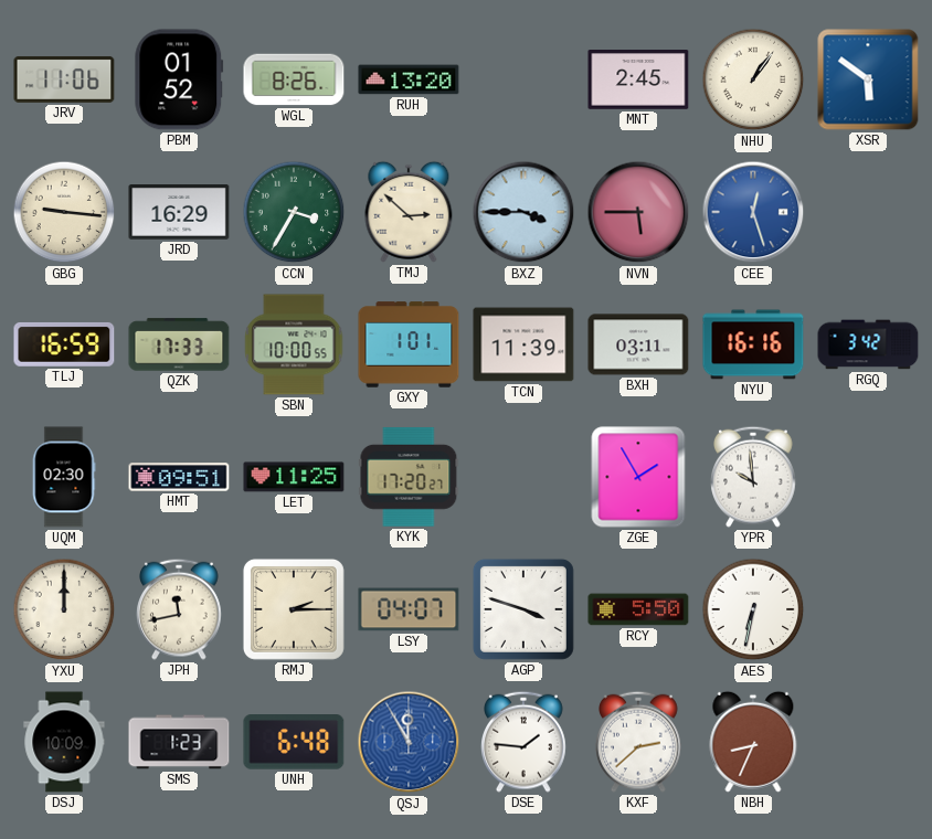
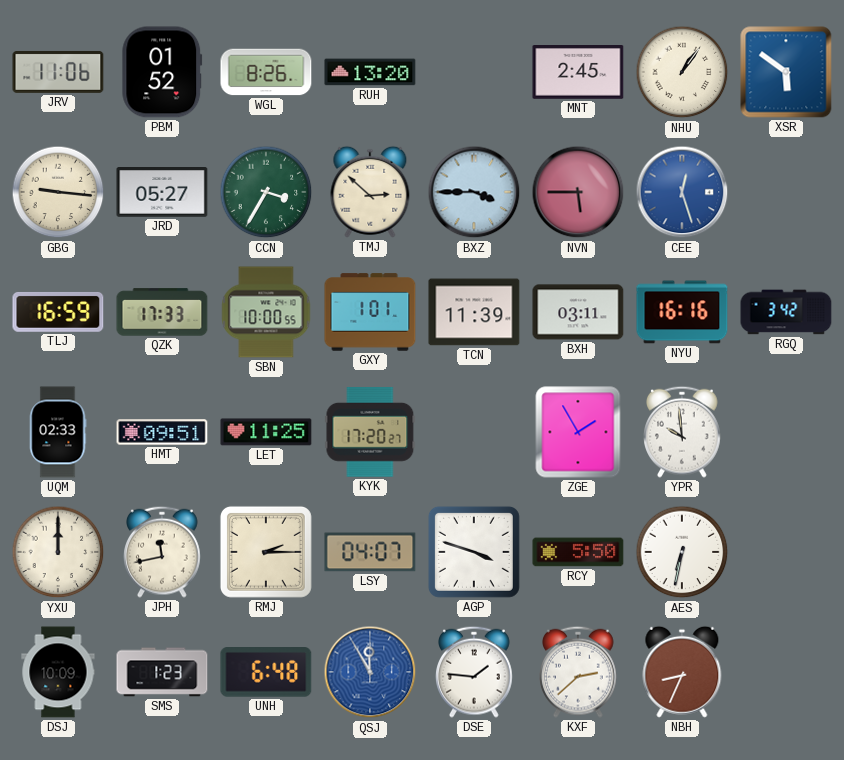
JRD: 16:29 -> 05:27 (162, 193)
UQM: 02:30 -> 02:33 (58, 432)
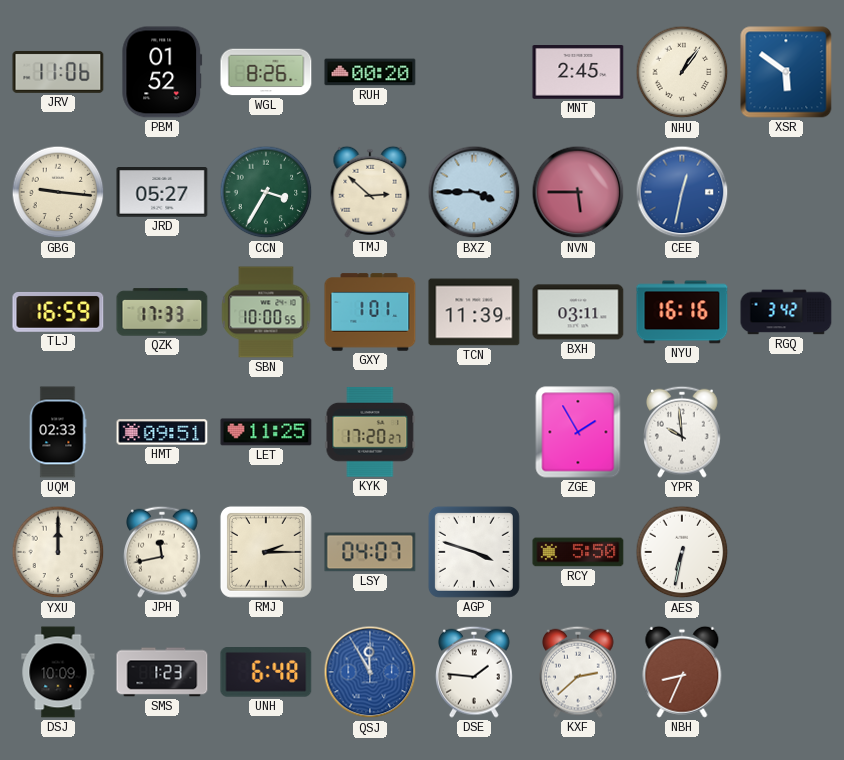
RUH: 13:20 -> 00:20 (370, 72)
CEE: 12:27 -> 12:32 (682, 192)
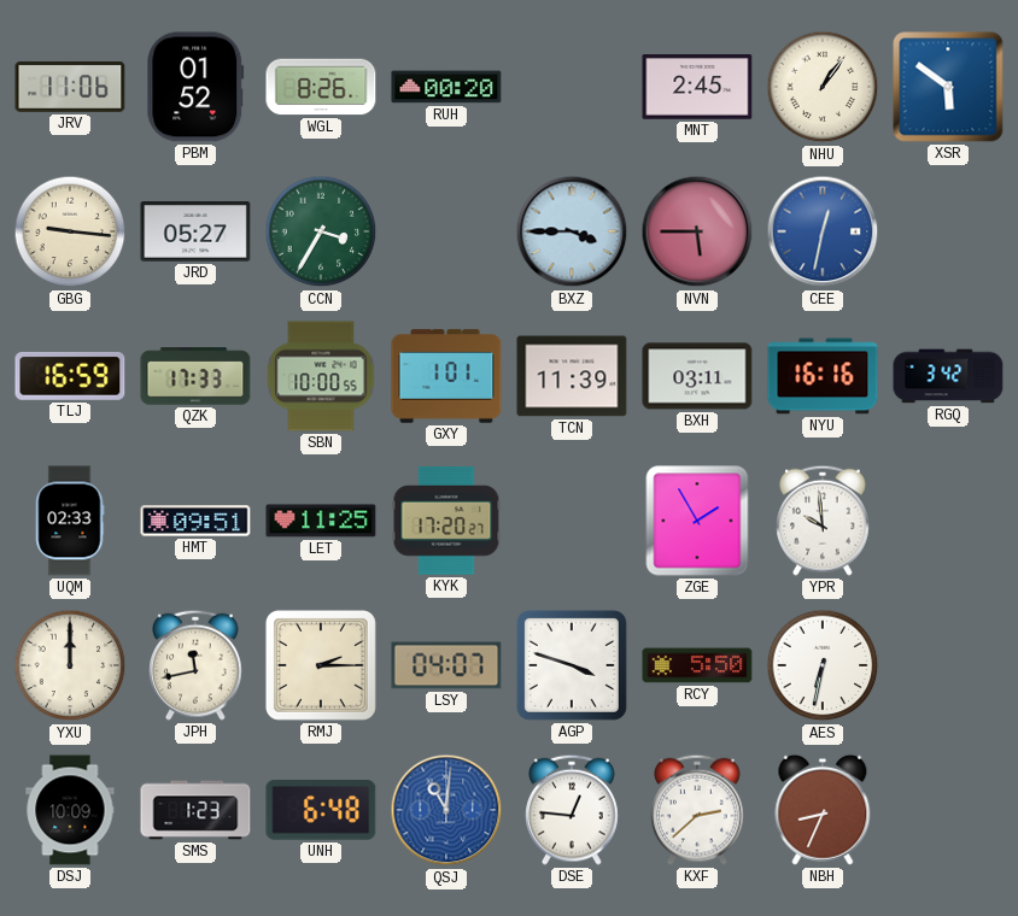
TMJ: 2:52 -> none (370, 192)
QSJ: 11:55 -> 11:01 (446, 810)
DSE: 1:46 -> 12:46 (573, 810)
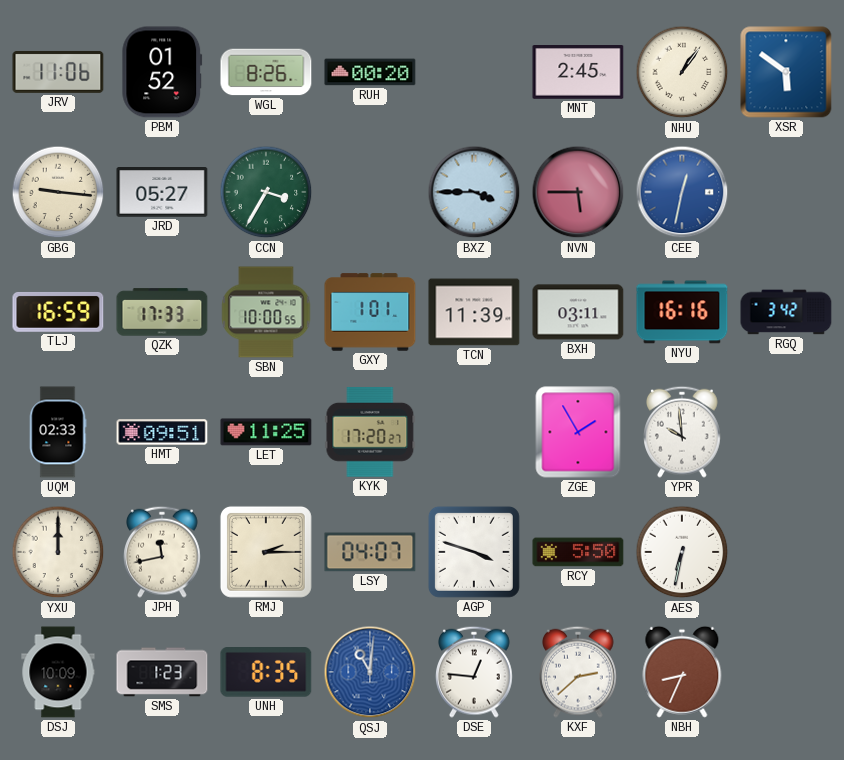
UNH: 6:48 -> 8:35 (266, 673)
